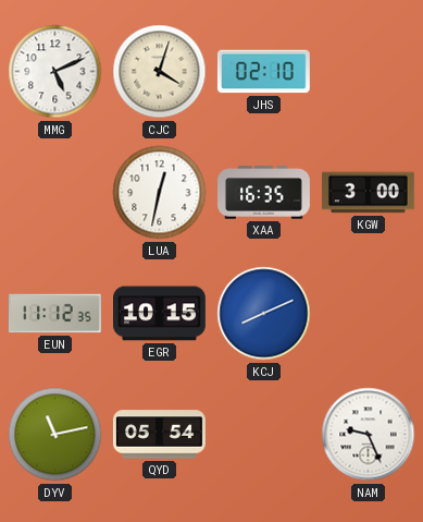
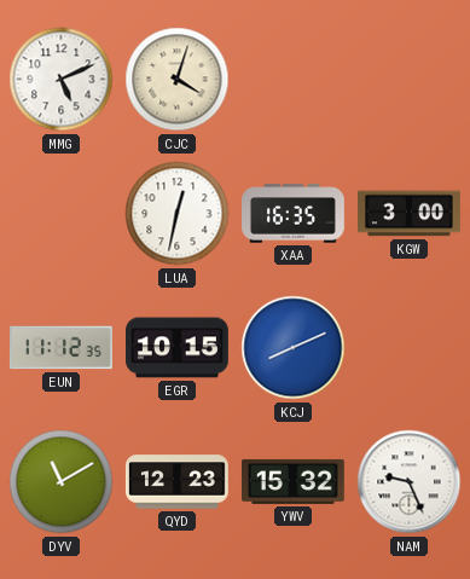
JHS: 02:10 -> none (263, 72)
DYV: 11:13 -> 11:10 (62, 482)
QYD: 05:54 -> 12:23 (176, 482)
YWV: none -> 15:32 (292, 481)
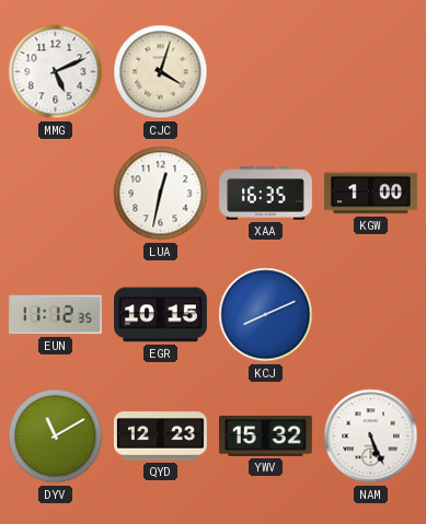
KGW: 3:00 -> 1:00 (370, 194)
NAM: 9:26 -> 5:26 (371, 436)
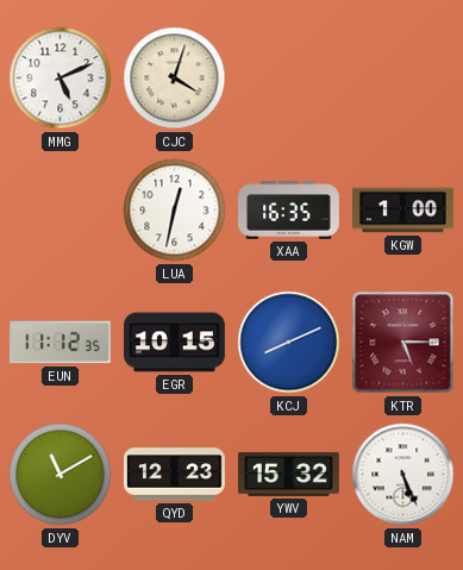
KTR: none -> 5:15 (403, 343)
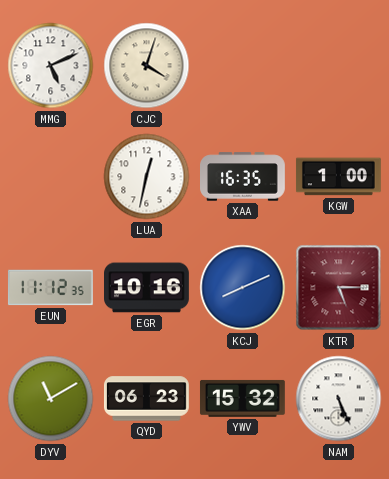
EGR: 10:15 -> 10:16 (147, 288)
QYD: 12:23 -> 06:23 (146, 399)
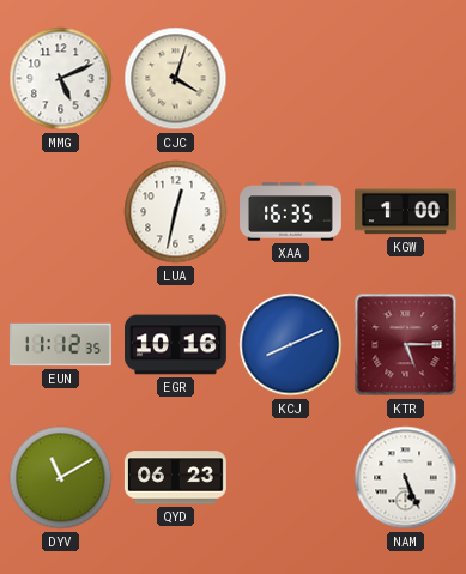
YWV: 15:32 -> none (242, 398)
